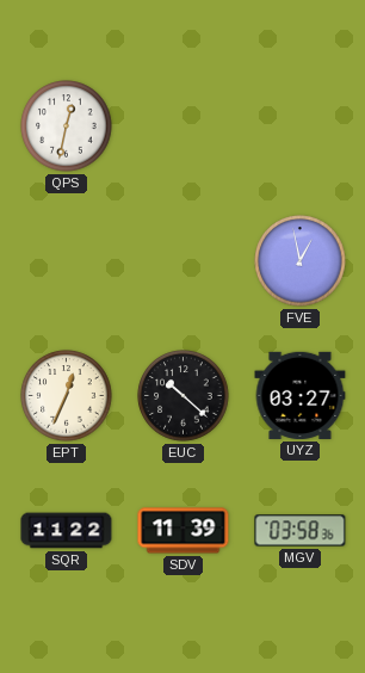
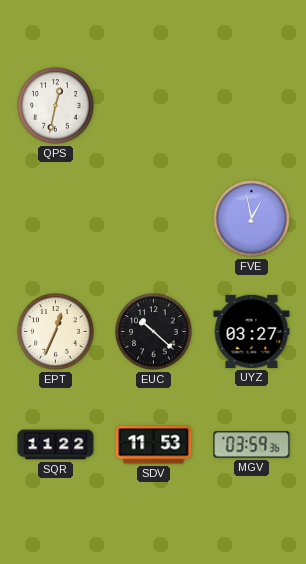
SDV: 11:39 -> 11:53 (154, 445)
MGV: 03:58 -> 03:59 (252, 445)
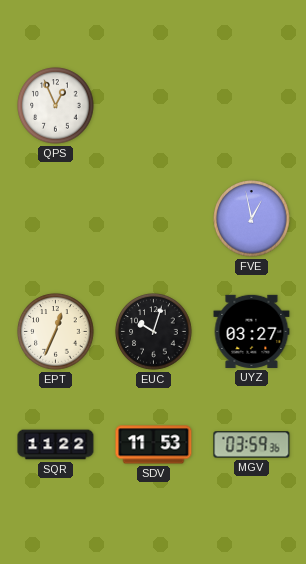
QPS: 12:32 -> 12:56 (56, 106)
EUC: 10:22 -> 10:03 (154, 332)
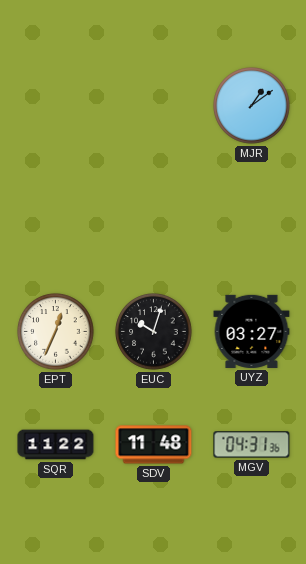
QPS: 12:56 -> none (56, 106)
MJR: none -> 1:09 (252, 106)
FVE: 12:58 -> none (252, 219)
SDV: 11:53 -> 11:48 (154, 445)
MGV: 03:59 -> 04:31 (252, 445)
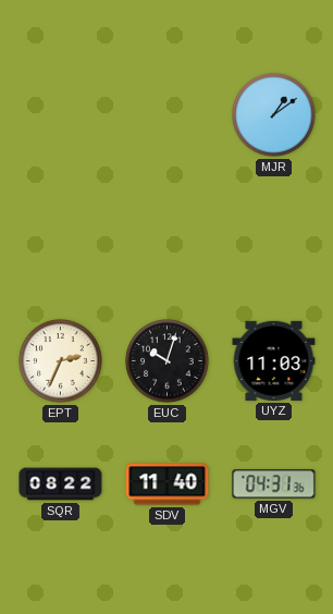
EPT: 12:34 -> 2:34 (61, 361)
UYZ: 03:27 -> 11:03 (274, 360)
SQR: 11:22 -> 08:22 (61, 484)
SDV: 11:48 -> 11:40 (168, 484)
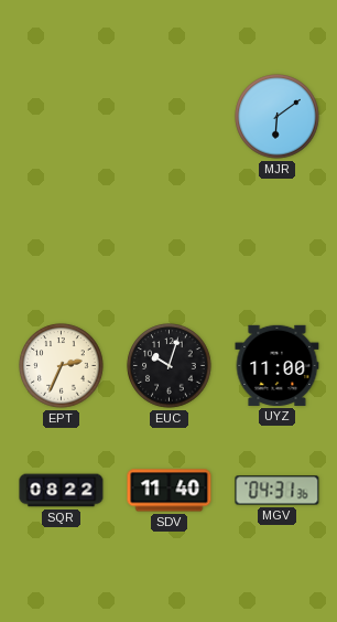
MJR: 1:09 -> 6:09 (278, 117)
UYZ: 11:03 -> 11:00 (278, 365)
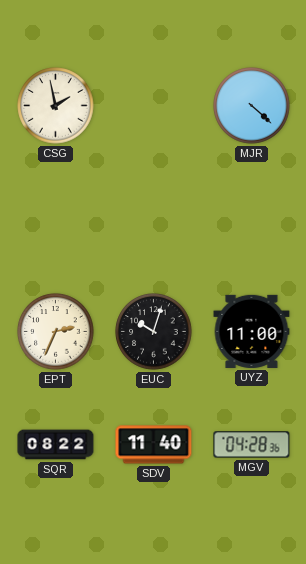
CSG: none -> 1:58 (56, 106)
MJR: 6:09 -> 4:22 (252, 106)
MGV: 04:31 -> 04:28 (252, 445)
